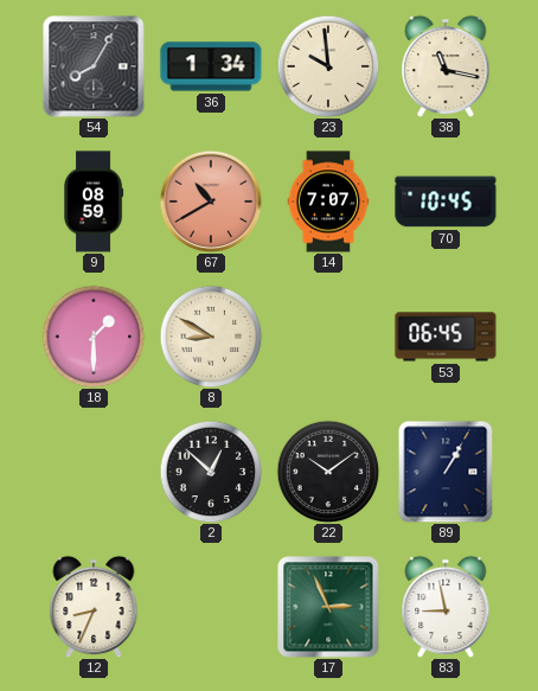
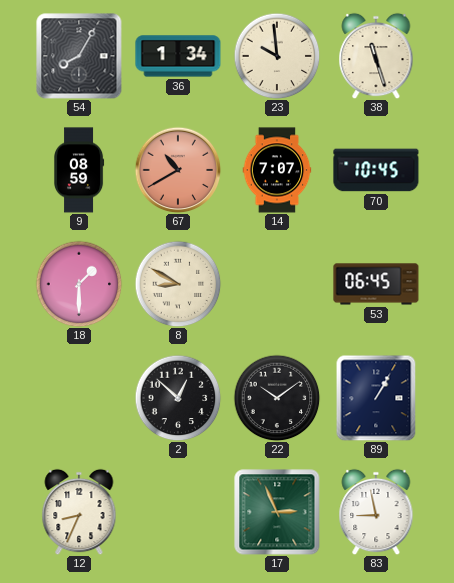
38: 11:17 -> 11:27 (376, 56)
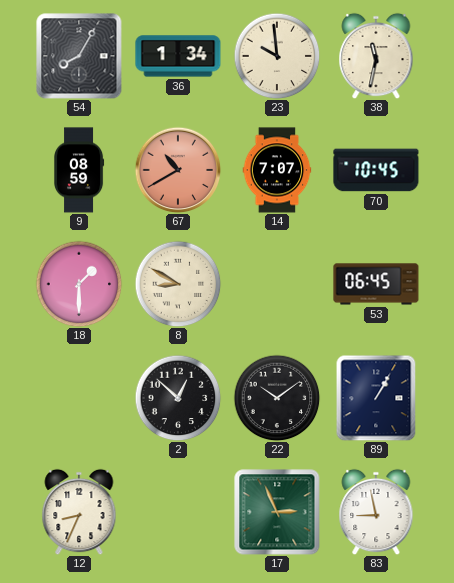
38: 11:27 -> 11:32 (376, 56)
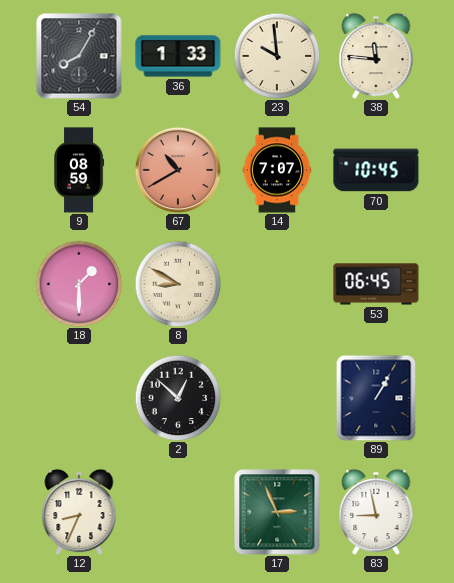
36: 1:34 -> 1:33 (178, 56)
38: 11:32 -> 11:46 (376, 56)
22: 10:09 -> none (277, 398)
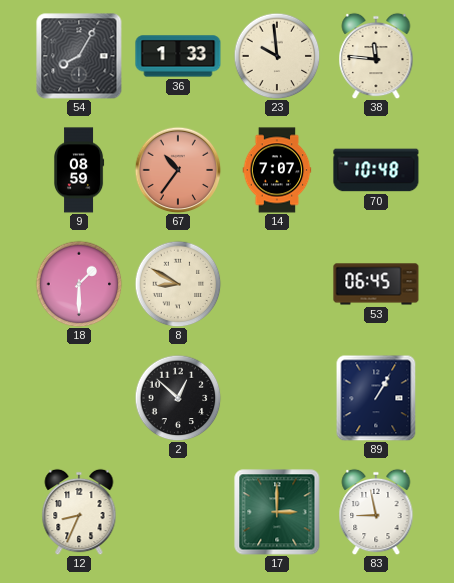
67: 10:40 -> 10:36 (178, 170)
70: 10:45 -> 10:48 (376, 170)
17: 2:56 -> 3:00 (277, 512)
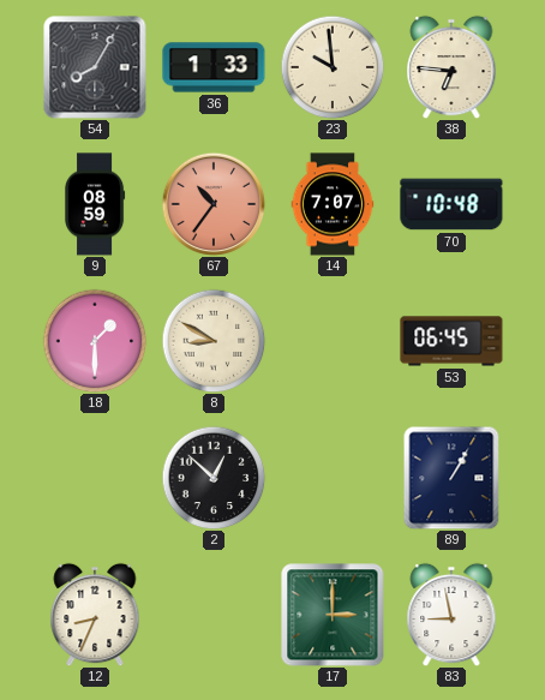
38: 11:46 -> 6:46 (451, 67)
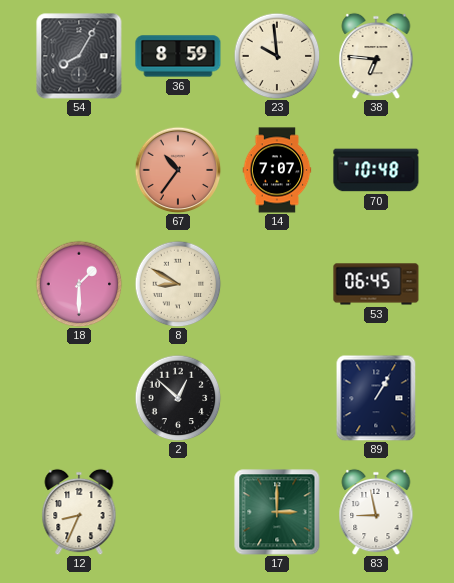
36: 1:33 -> 8:59 (178, 56)
9: 08:59 -> none (96, 204)
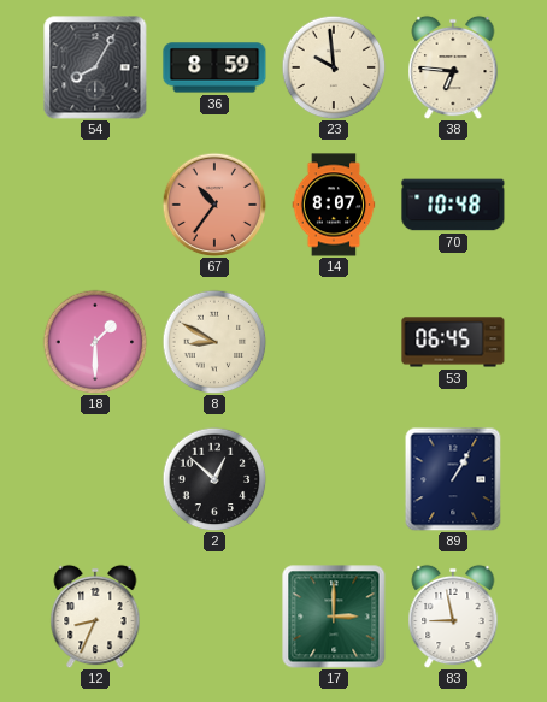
14: 7:07 -> 8:07 (334, 205)
